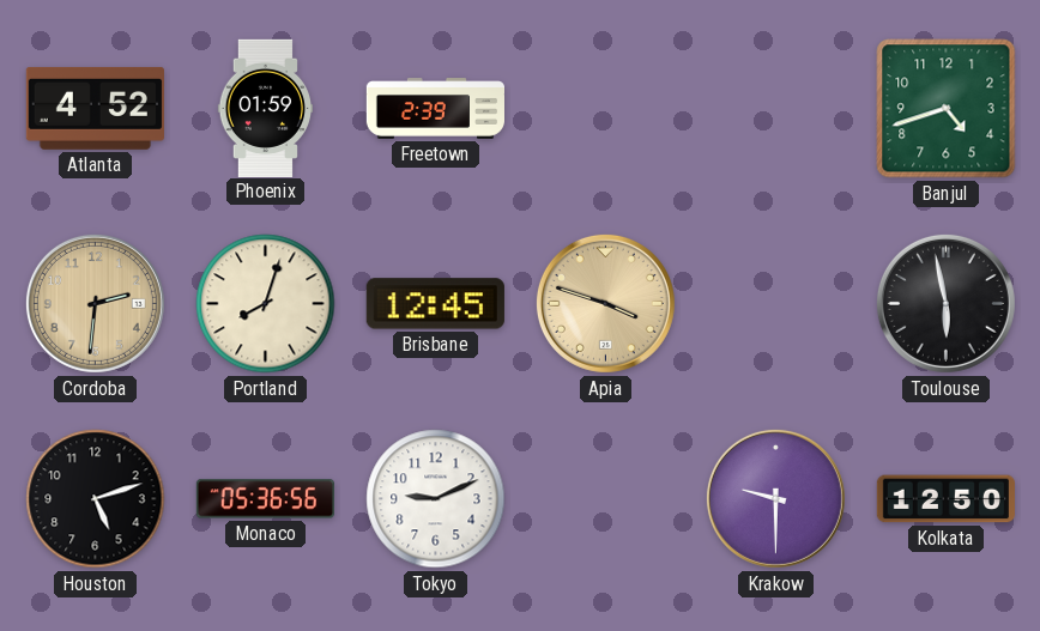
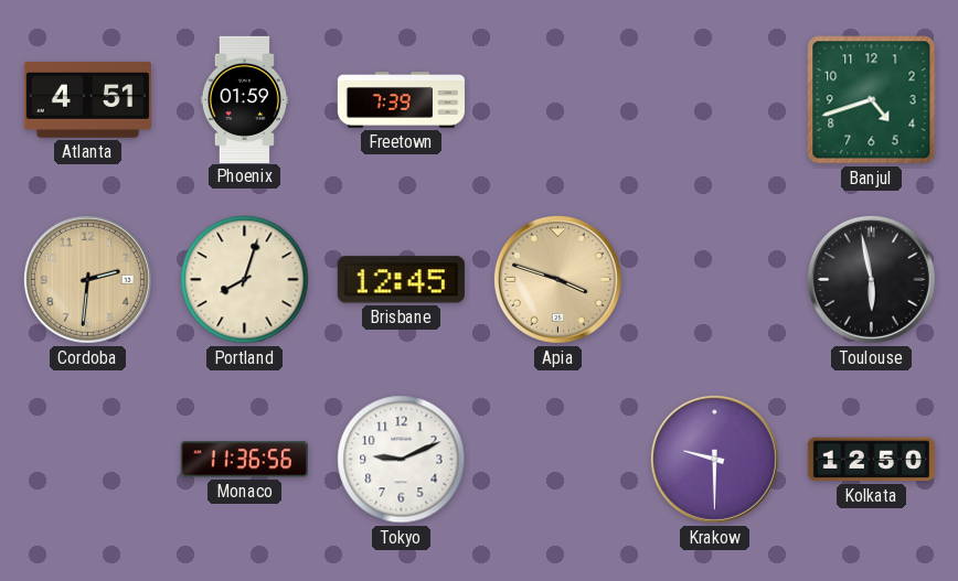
Atlanta: 4:52 -> 4:51 (87, 99)
Freetown: 2:39 -> 7:39 (401, 100)
Houston: 5:12 -> none (96, 499)
Monaco: 05:36 -> 11:36 (244, 460)
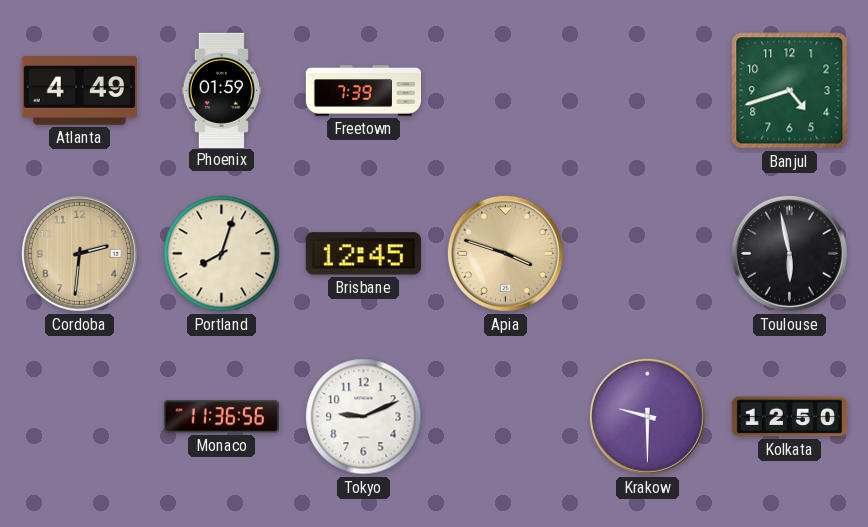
Atlanta: 4:51 -> 4:49 (79, 90)
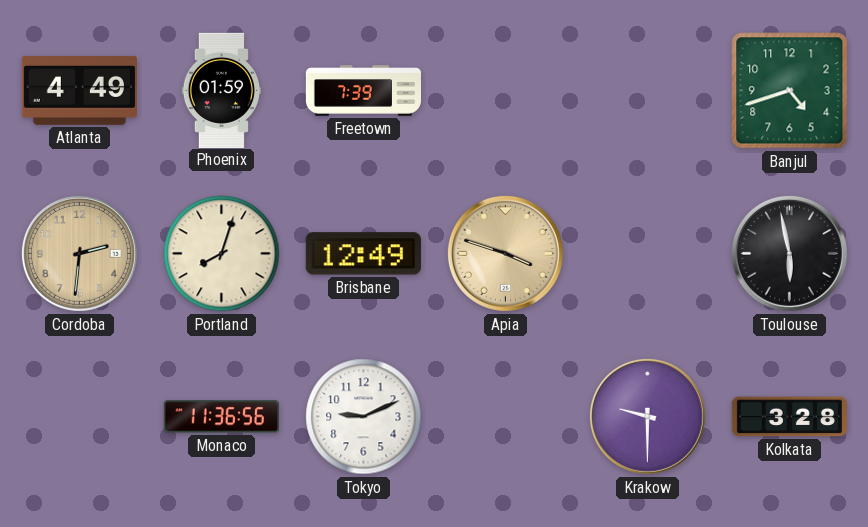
Brisbane: 12:45 -> 12:49 (363, 254)
Kolkata: 12:50 -> 3:28 (789, 417)
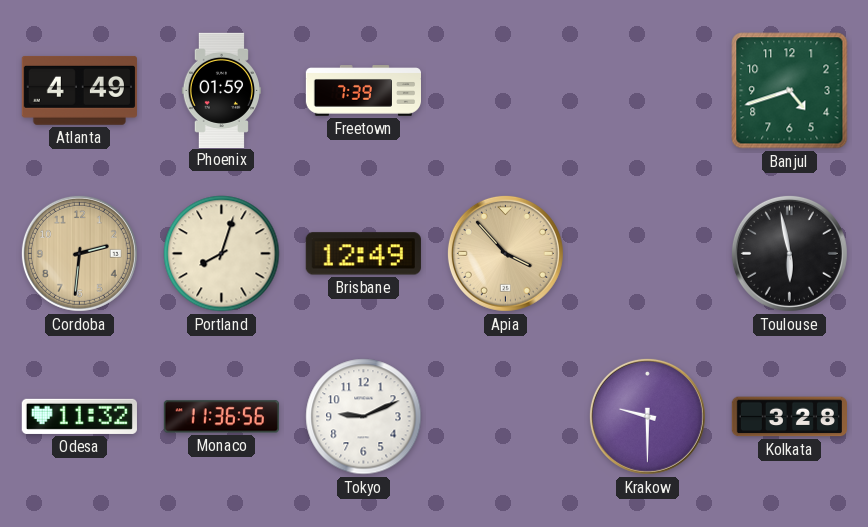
Apia: 3:48 -> 3:53 (505, 253)
Odesa: none -> 11:32 (79, 416)
